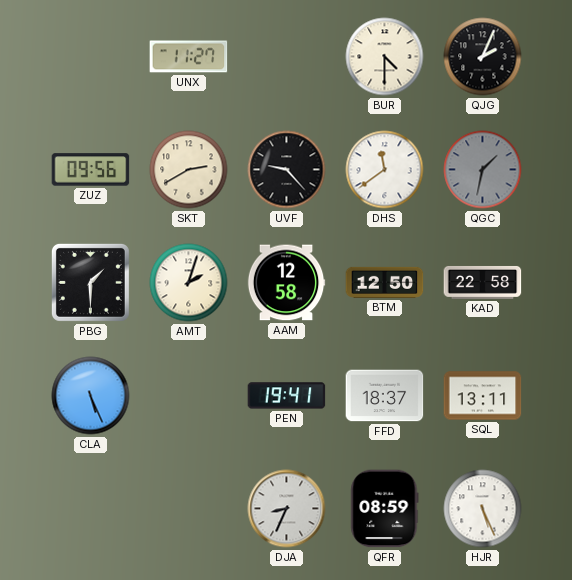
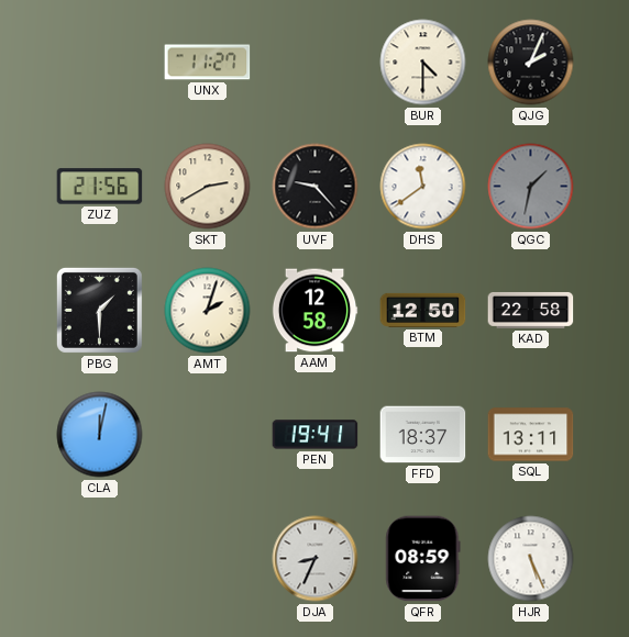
ZUZ: 09:56 -> 21:56 (100, 187)
CLA: 5:26 -> 12:02 (100, 435)
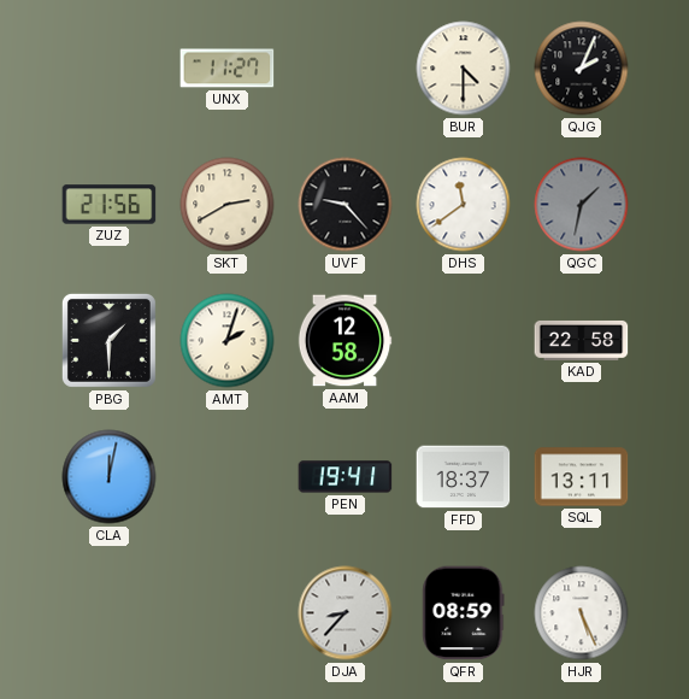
BTM: 12:50 -> none (423, 310)
DJA: 8:34 -> 8:37 (346, 613)
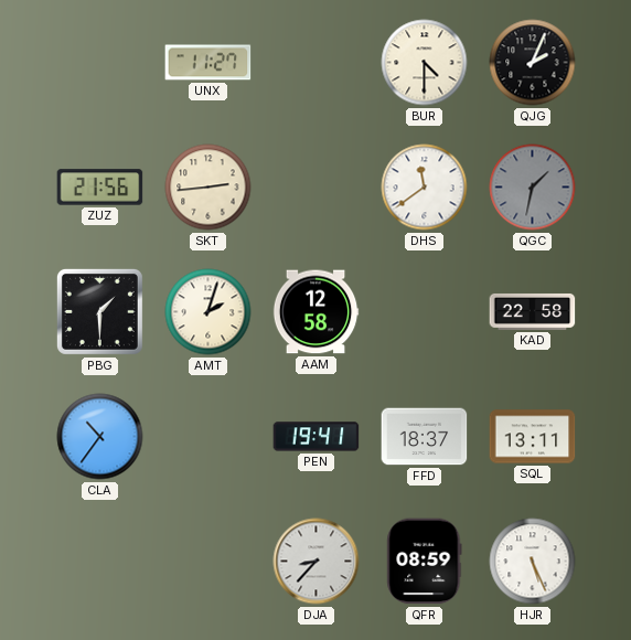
SKT: 2:40 -> 2:44 (208, 188)
UVF: 9:23 -> none (346, 205)
CLA: 12:02 -> 10:36 (100, 437)
